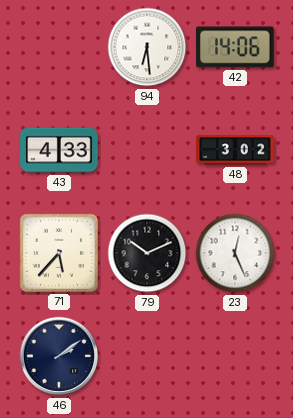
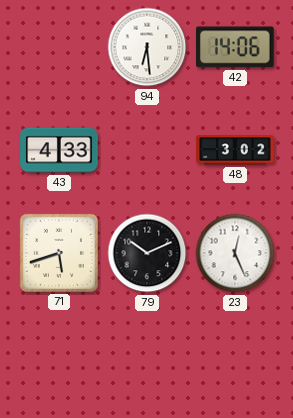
71: 5:37 -> 5:42 (59, 253)
46: 2:09 -> none (59, 356)
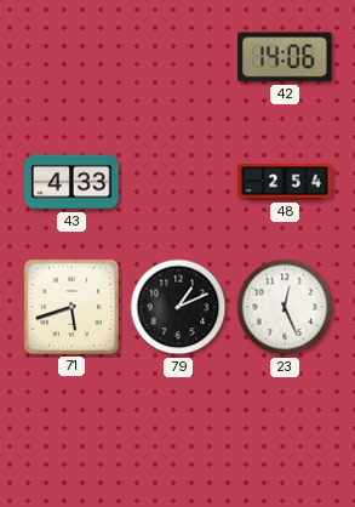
94: 6:29 -> none (147, 47)
48: 3:02 -> 2:54 (285, 182)
79: 10:11 -> 1:11 (178, 307)
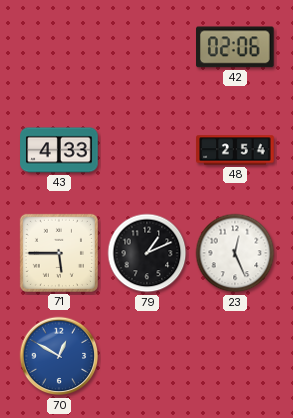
42: 14:06 -> 02:06 (236, 47)
71: 5:42 -> 5:45 (59, 253)
70: none -> 12:50 (59, 356)
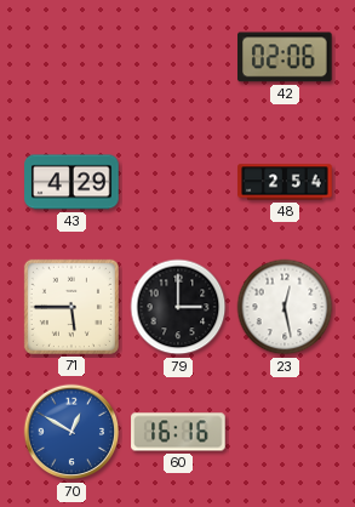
43: 4:33 -> 4:29 (71, 182)
79: 1:11 -> 3:00 (178, 307)
23: 12:26 -> 12:28 (285, 307)
60: none -> 16:16 (178, 432)
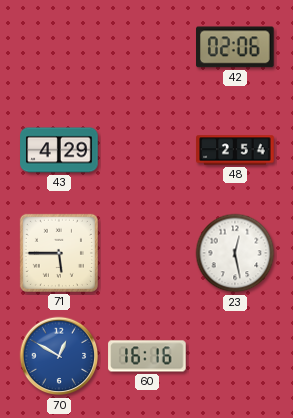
79: 3:00 -> none (178, 307)
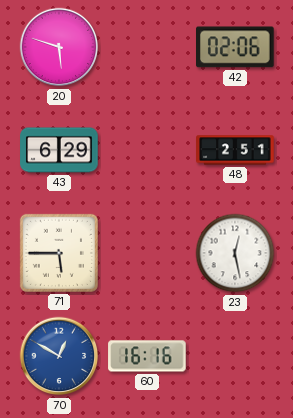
20: none -> 5:48 (59, 47)
43: 4:29 -> 6:29 (59, 150)
48: 2:54 -> 2:51 (235, 150)
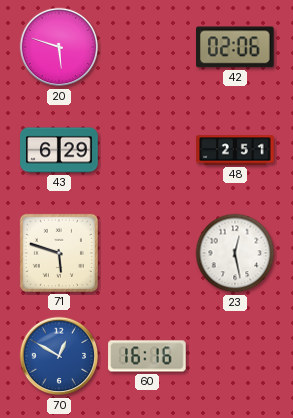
71: 5:45 -> 5:48 (59, 253)
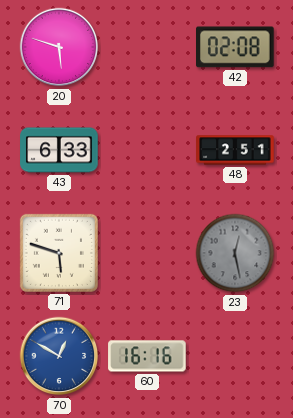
42: 02:06 -> 02:08 (236, 47)
43: 6:29 -> 6:33 (59, 150)
23 dial: white -> grey (235, 253)
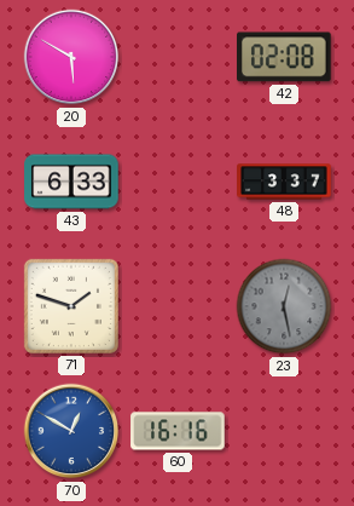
20: 5:48 -> 5:50 (71, 57)
48: 2:51 -> 3:37 (284, 182)
71: 5:48 -> 1:48 (71, 306)
